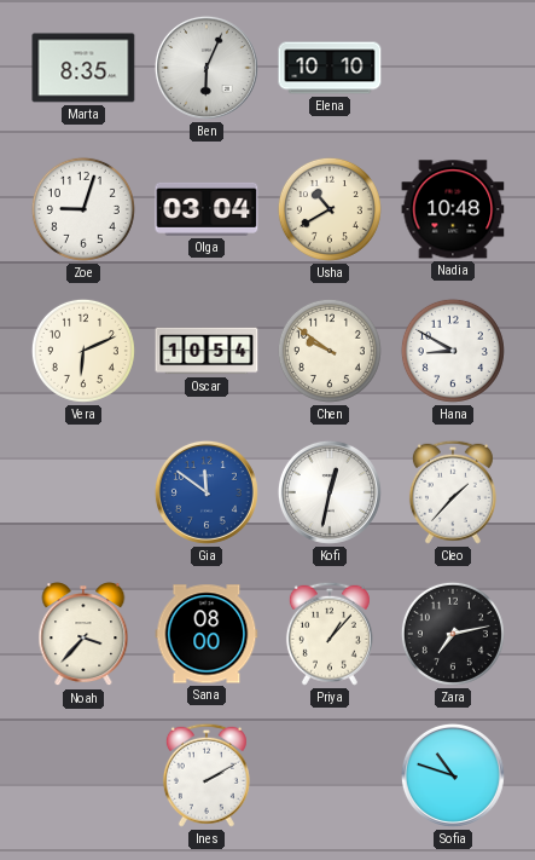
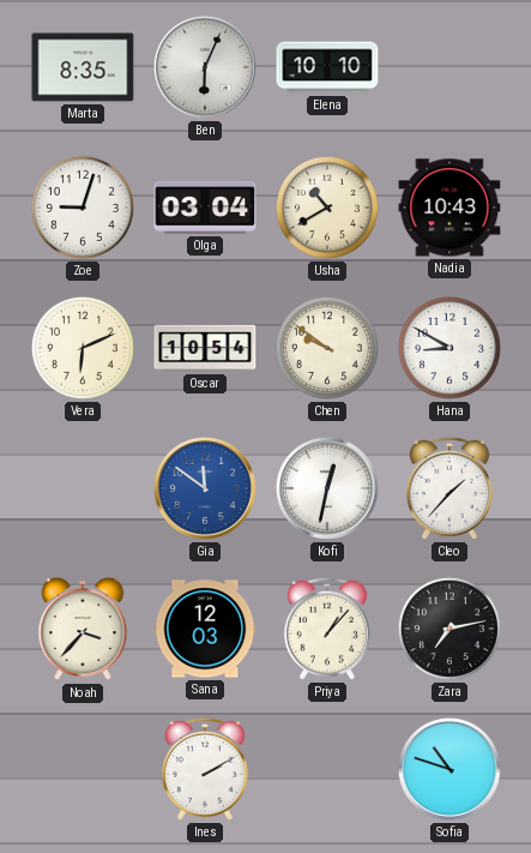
Nadia: 10:48 -> 10:43 (449, 208)
Sana: 08:00 -> 12:03 (205, 629)
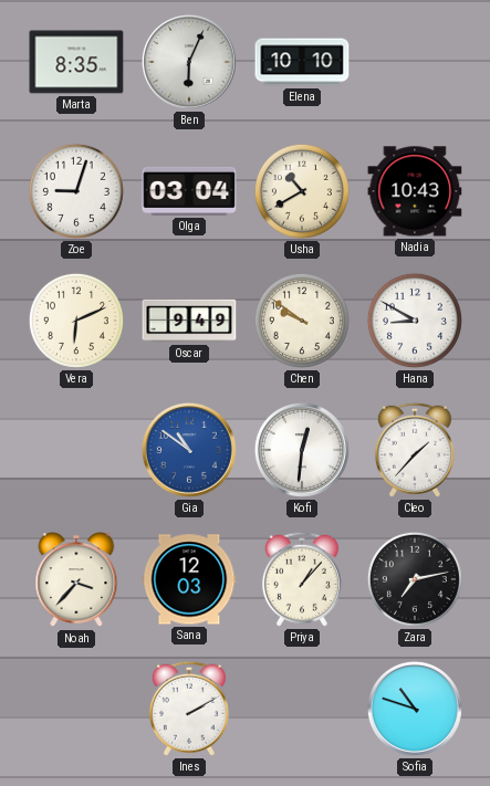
Oscar: 10:54 -> 9:49 (189, 321)
Gia: 11:51 -> 10:51 (189, 450)
Kofi: 12:32 -> 12:31 (302, 450)
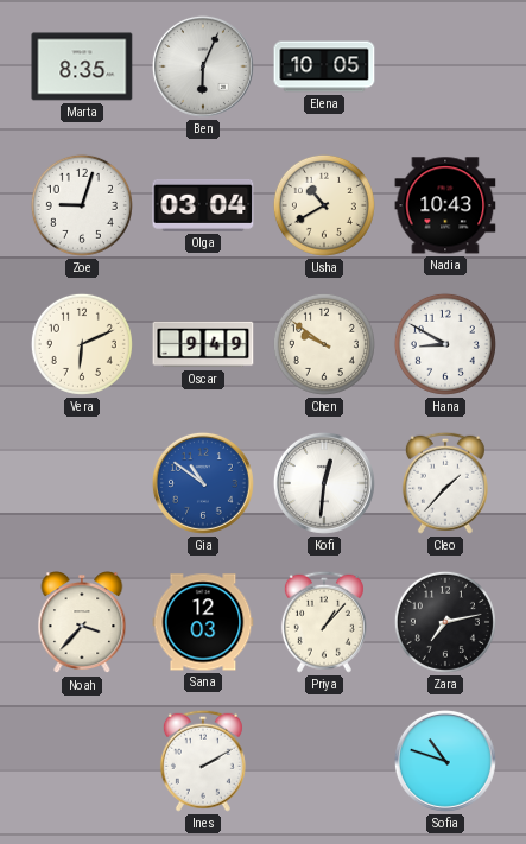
Elena: 10:10 -> 10:05 (324, 66)
